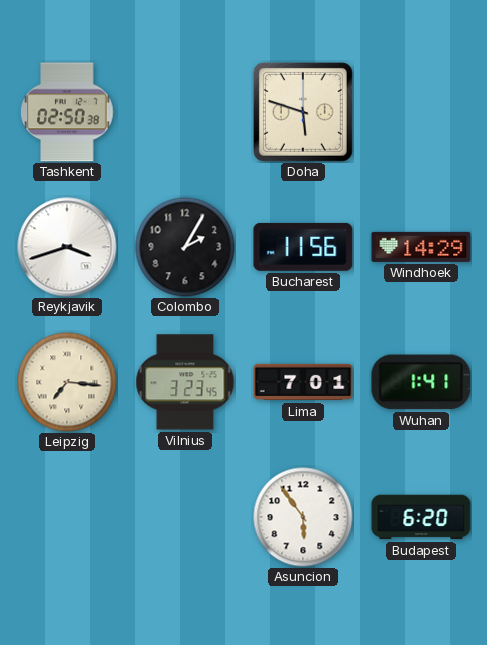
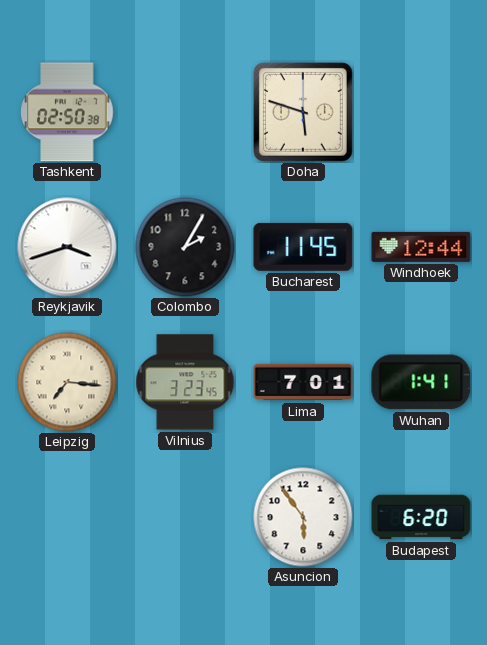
Bucharest: 11:56 -> 11:45 (303, 247)
Windhoek: 14:29 -> 12:44 (421, 247)
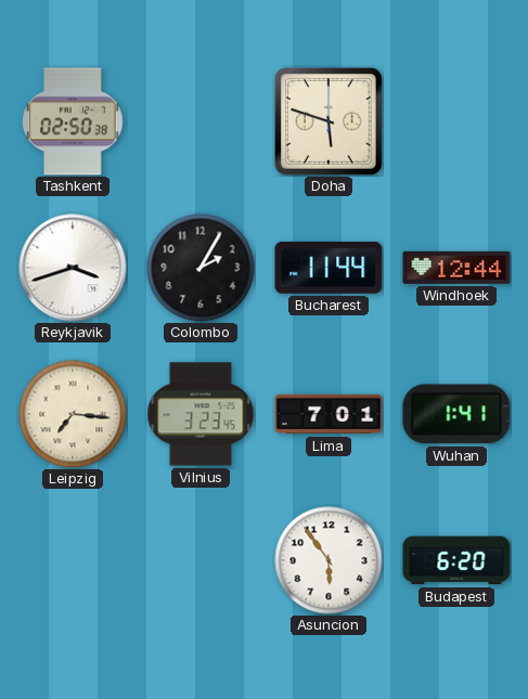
Bucharest: 11:45 -> 11:44 (329, 268)
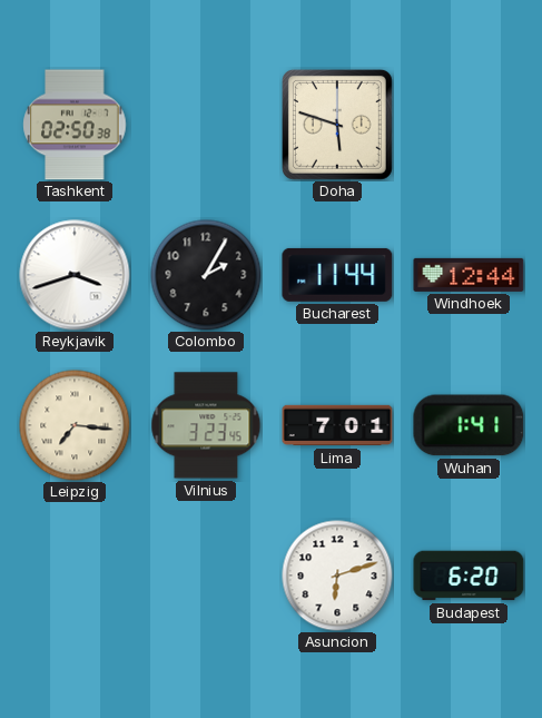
Asuncion: 5:54 -> 6:12 (337, 576)
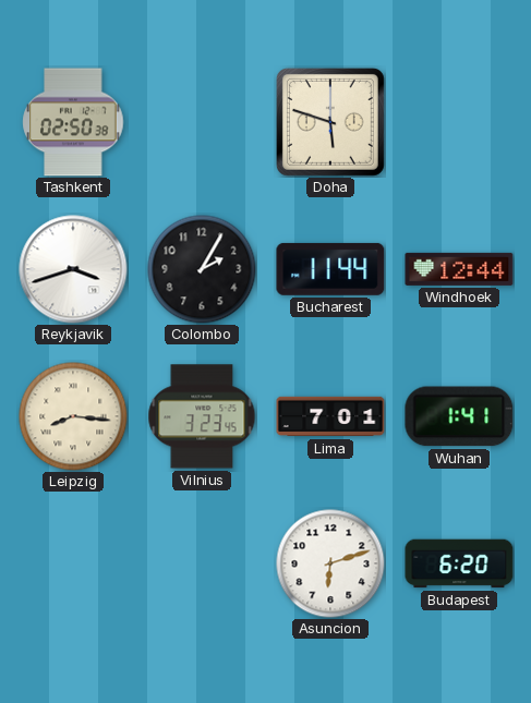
Leipzig: 7:16 -> 8:16 (73, 416)
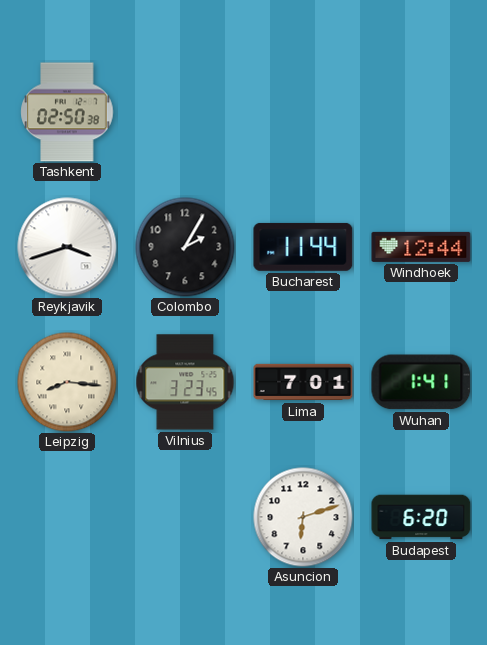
Doha: 5:48 -> none (330, 122)
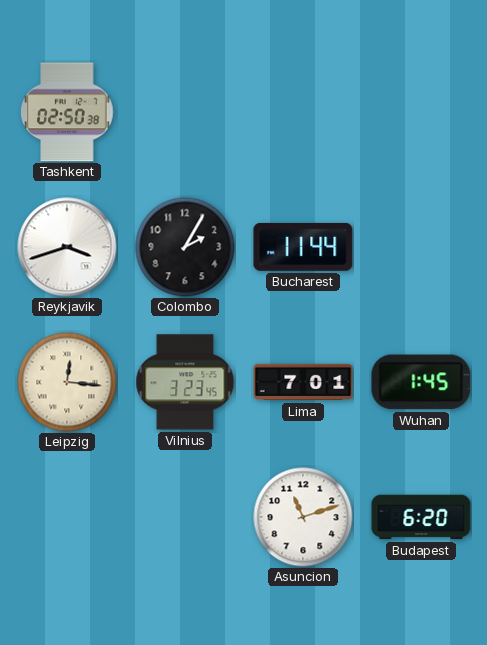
Windhoek: 12:44 -> none (421, 247)
Leipzig: 8:16 -> 12:16 (67, 382)
Wuhan: 1:41 -> 1:45 (421, 382)
Asuncion: 6:12 -> 11:12 (303, 517)
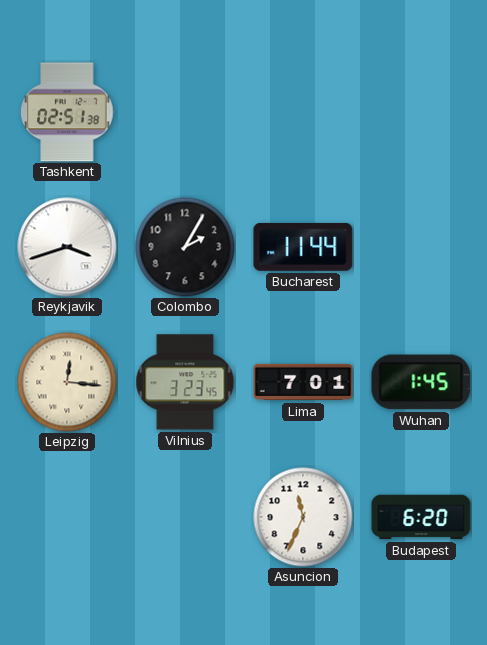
Tashkent: 02:50 -> 02:51 (67, 112)
Asuncion: 11:12 -> 11:34 (303, 517)
